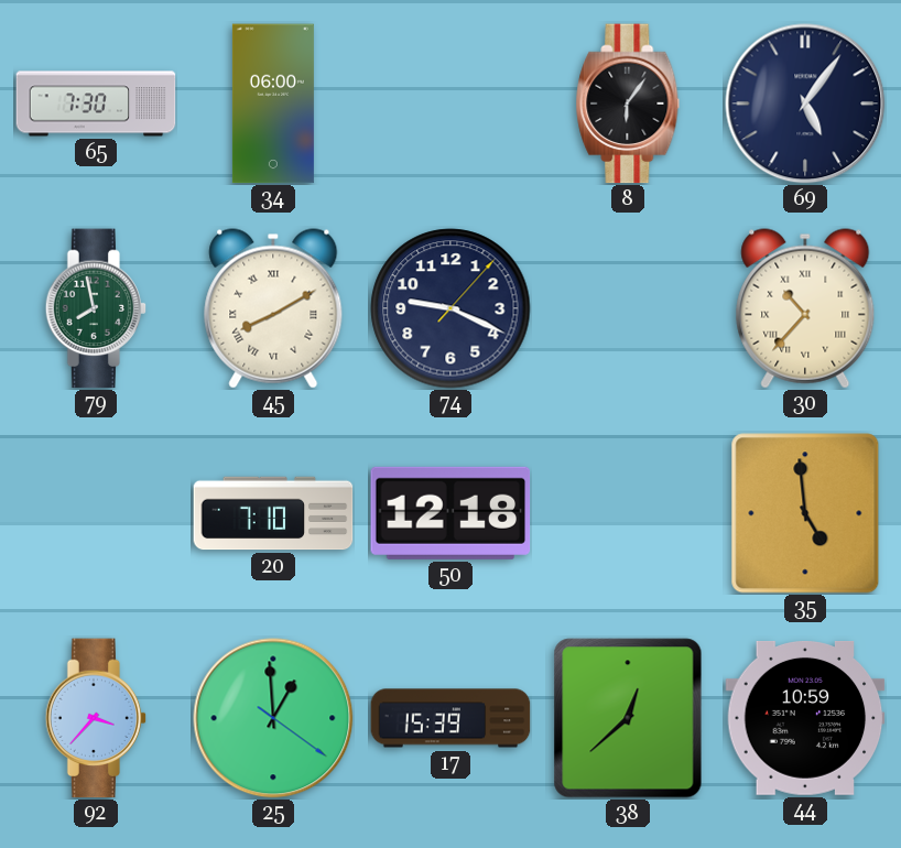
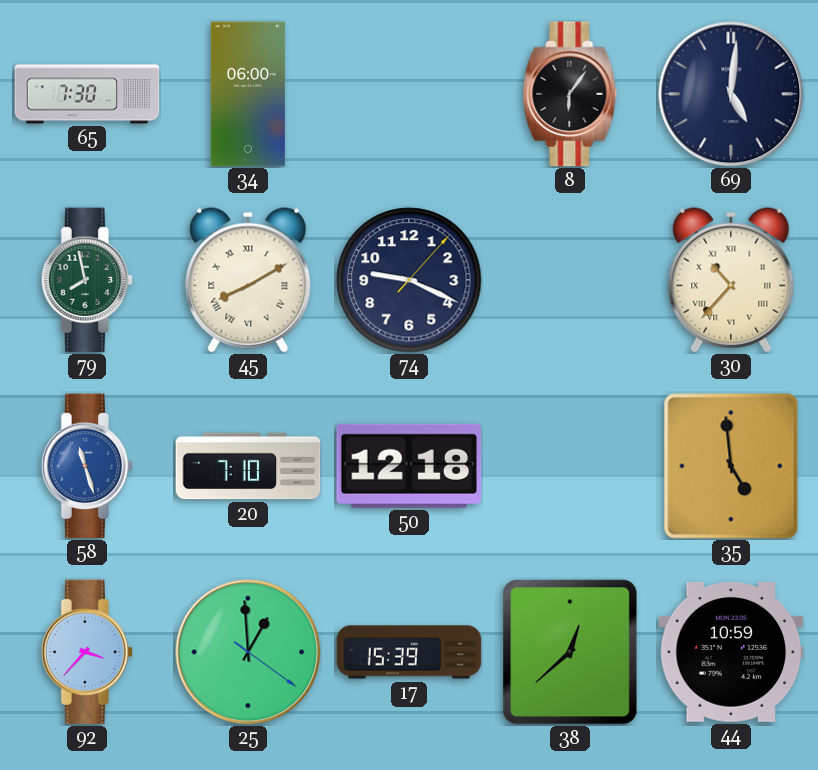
69: 5:06 -> 5:01 (731, 94)
58: none -> 11:27 (87, 466)
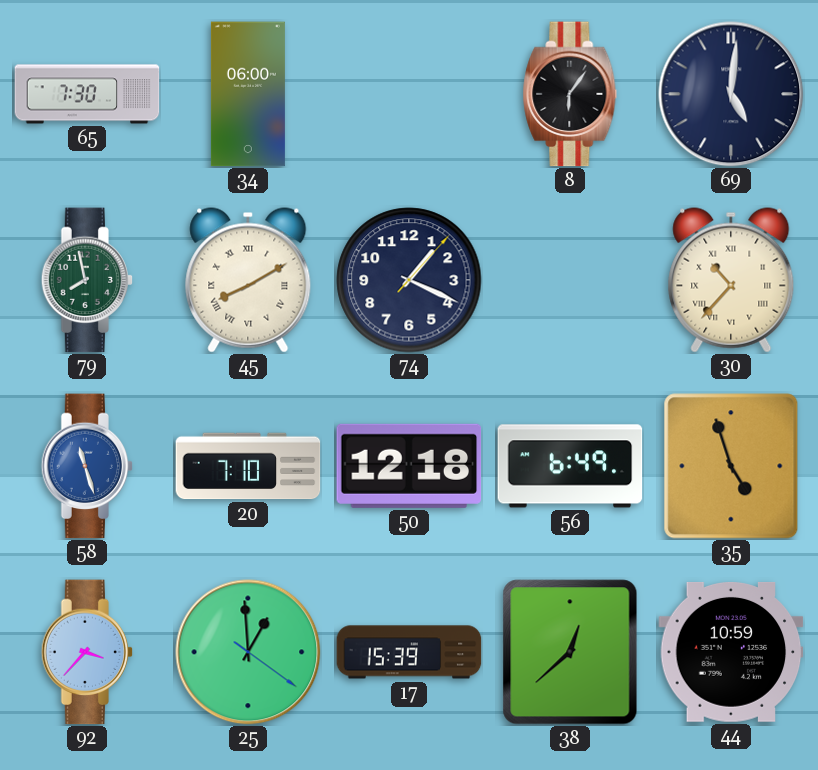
74: 9:19 -> 1:19 (409, 280)
56: none -> 6:49 (570, 466)
35: 4:59 -> 4:57 (731, 466)
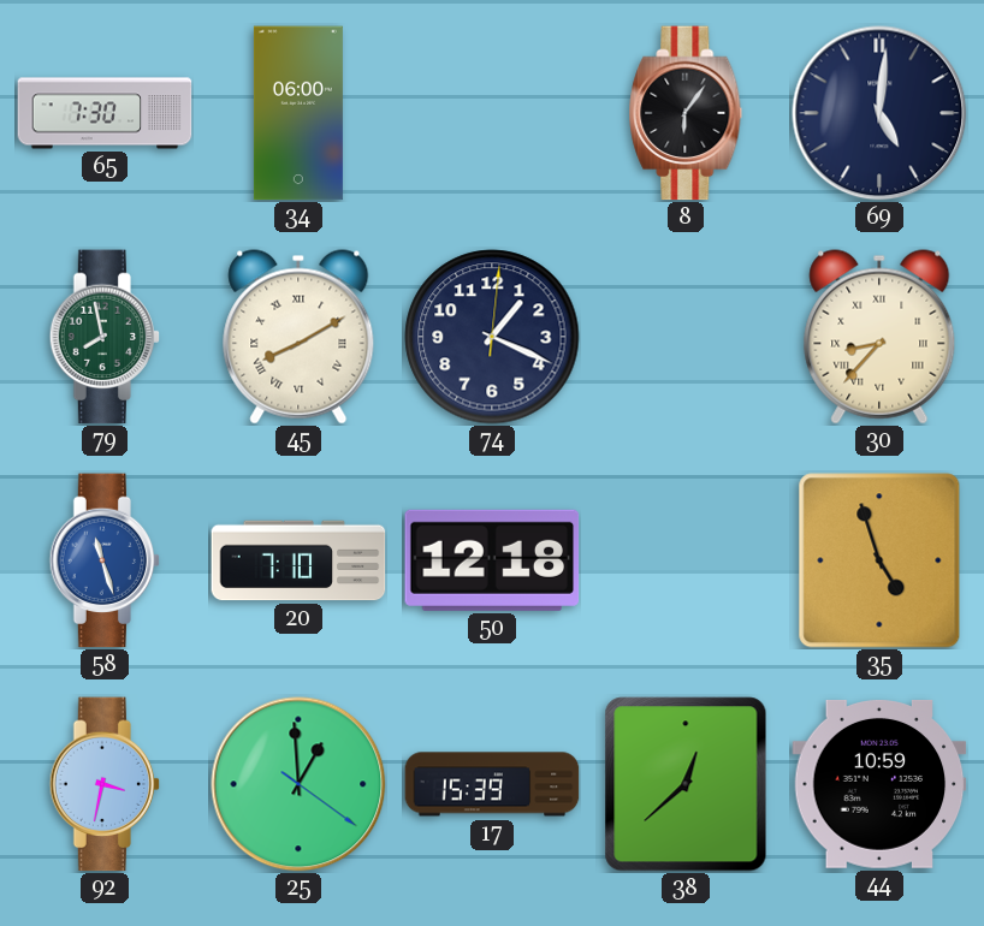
74: 1:19:07 -> 1:19:01 (492, 337)
30: 10:37 -> 8:37 (879, 337)
56: 6:49 -> none (570, 466)
92: 3:37 -> 3:32 (105, 784)
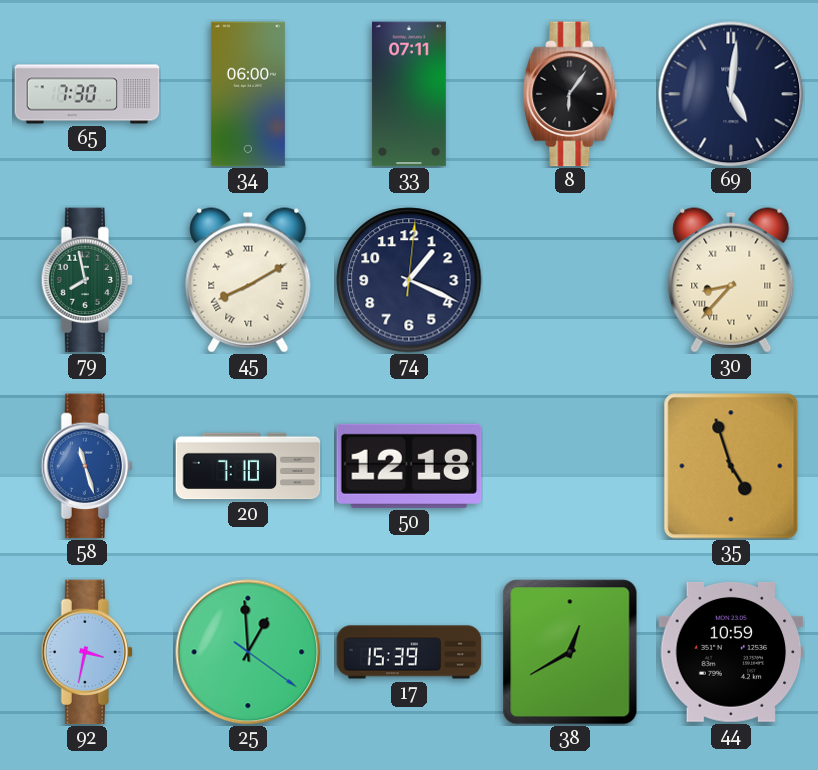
33: none -> 07:11 (409, 94)
38: 12:38 -> 12:40 (570, 652)
